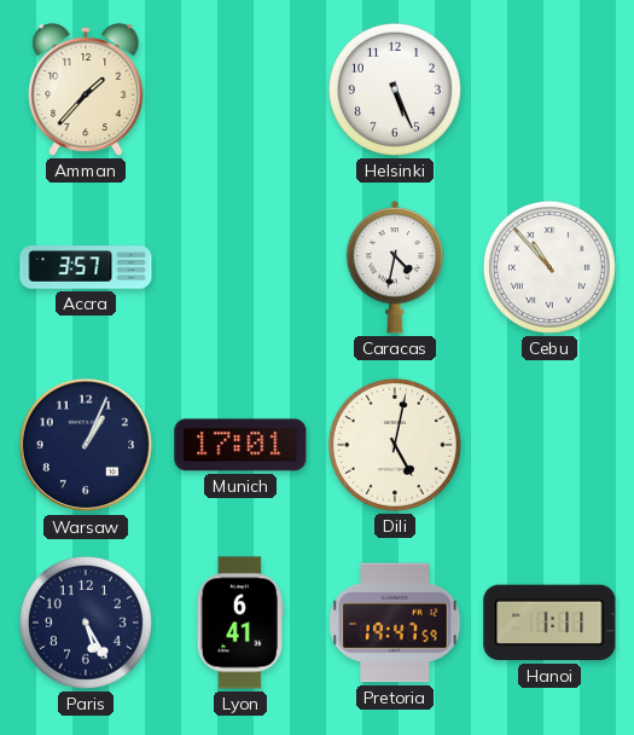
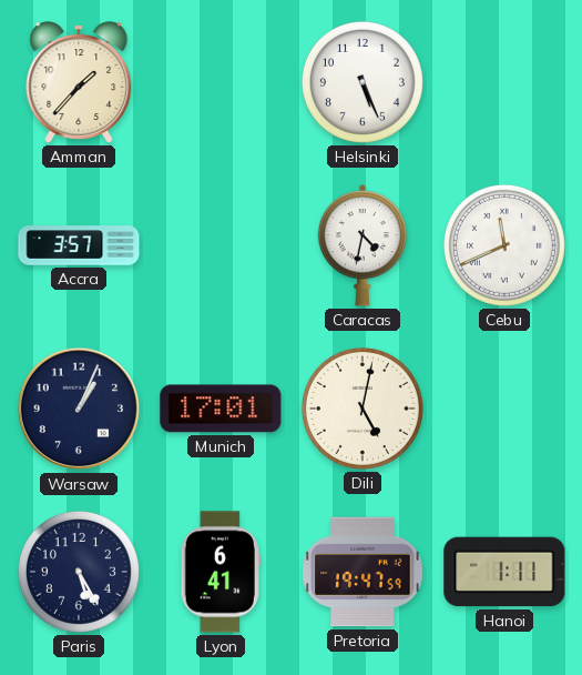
Cebu: 10:53 -> 11:41 (504, 245)
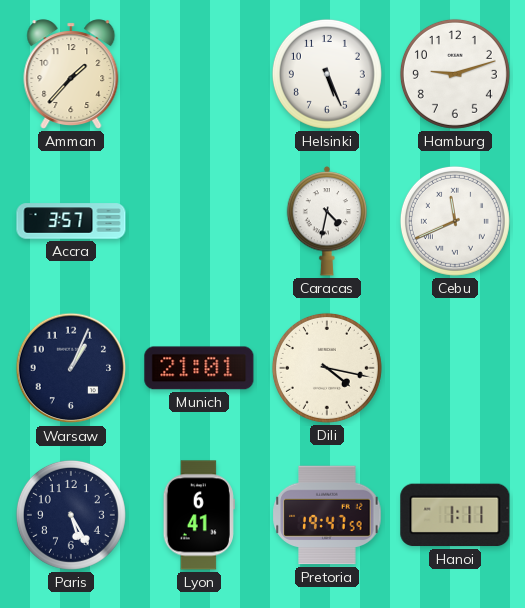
Hamburg: none -> 9:12 (455, 74)
Munich: 17:01 -> 21:01 (199, 368)
Dili: 5:02 -> 4:17 (327, 368)
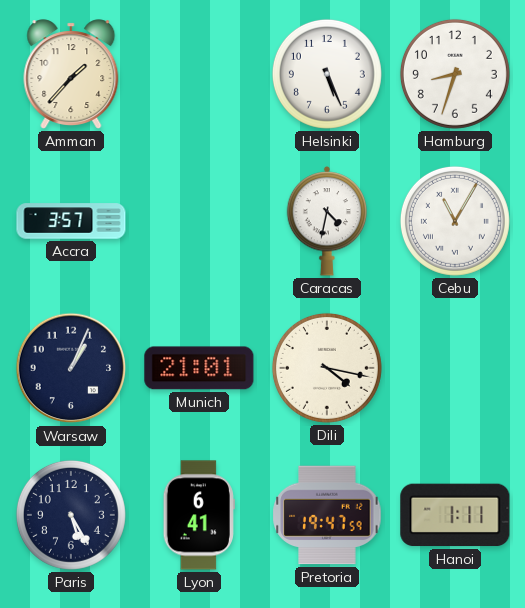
Hamburg: 9:12 -> 8:33 (455, 74)
Cebu: 11:41 -> 11:05 (455, 221)
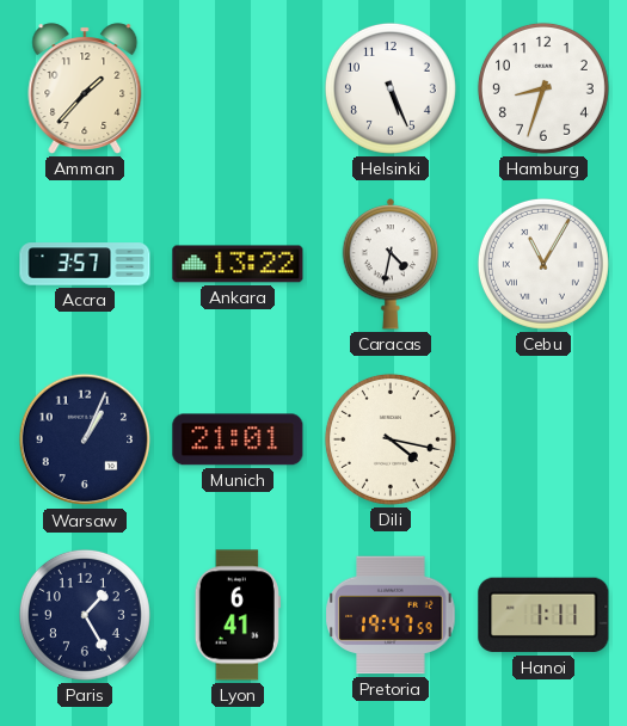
Ankara: none -> 13:22 (238, 264)
Paris: 5:25 -> 1:25 (85, 615)
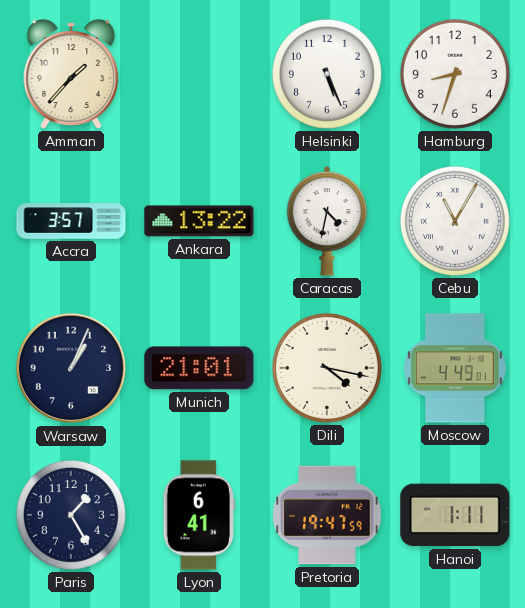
Moscow: none -> 4:49 (456, 368)
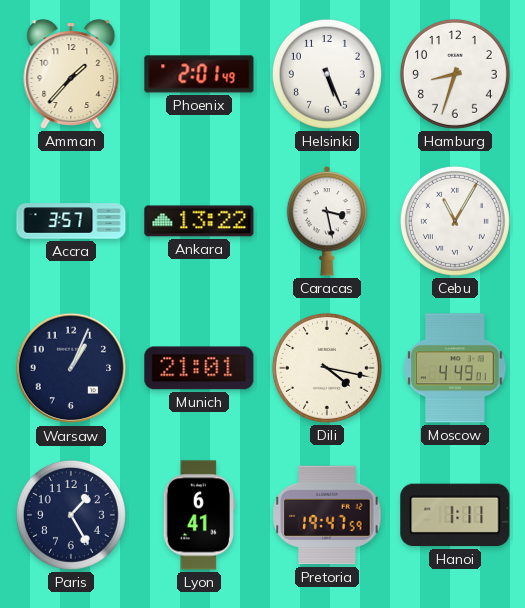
Phoenix: none -> 2:01 (199, 74)
Caracas: 4:32 -> 3:28 (327, 221)
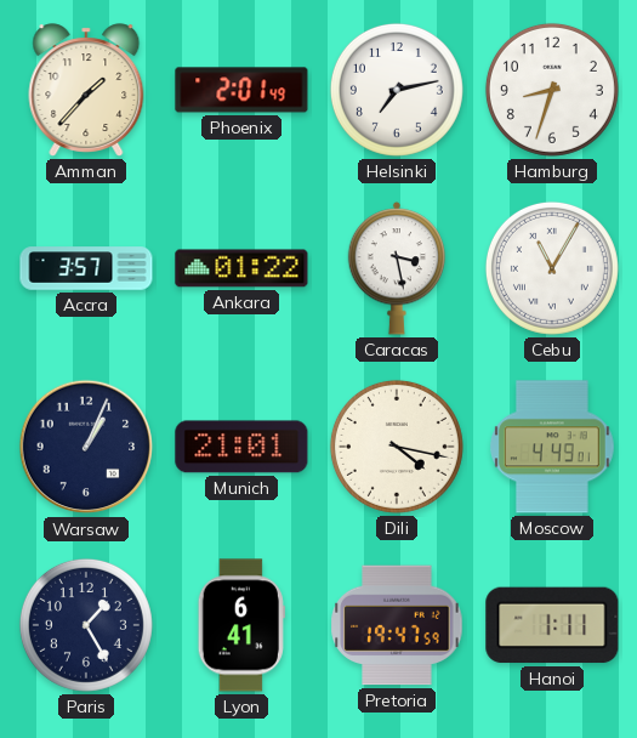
Helsinki: 5:26 -> 7:13 (397, 90)
Ankara: 13:22 -> 01:22 (241, 268)
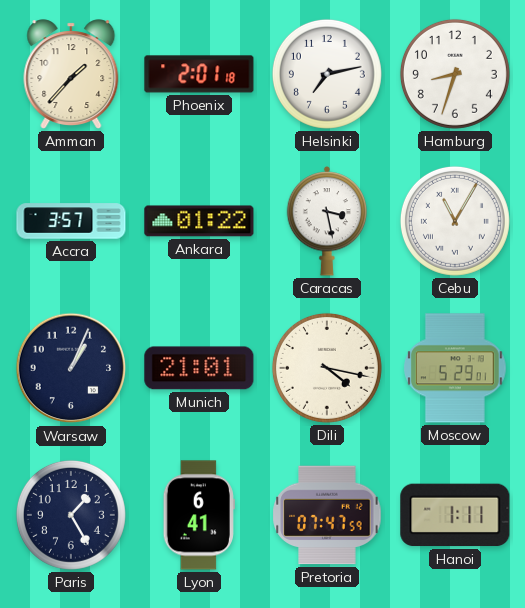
Phoenix: 2:01:49 -> 2:01:18 (199, 74)
Moscow: 4:49 -> 5:29 (456, 368)
Pretoria: 19:47 -> 07:47 (327, 515)
